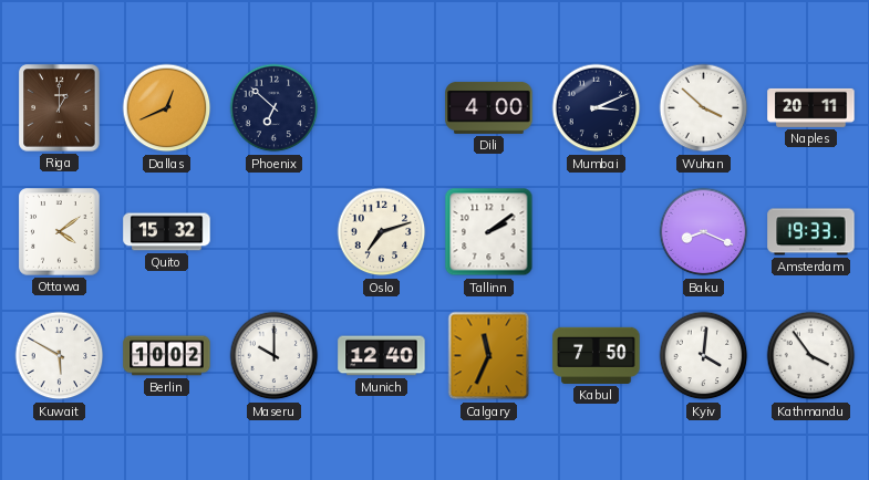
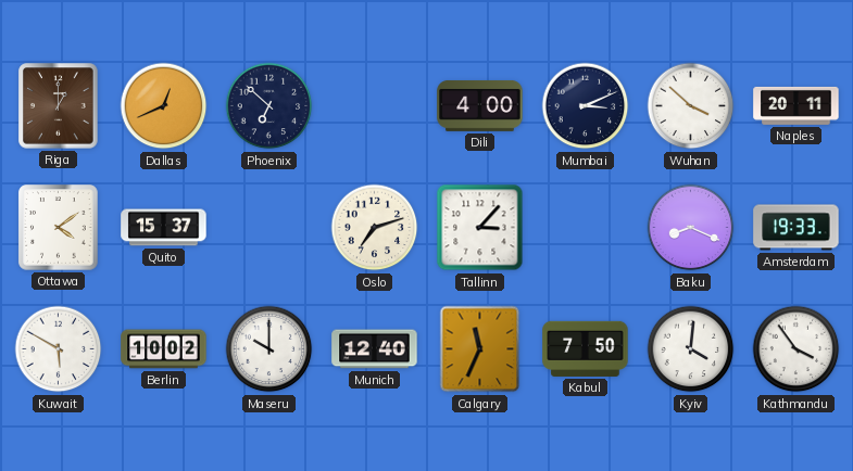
Quito: 15:32 -> 15:37 (164, 228)
Tallinn: 2:09 -> 3:07 (480, 228)
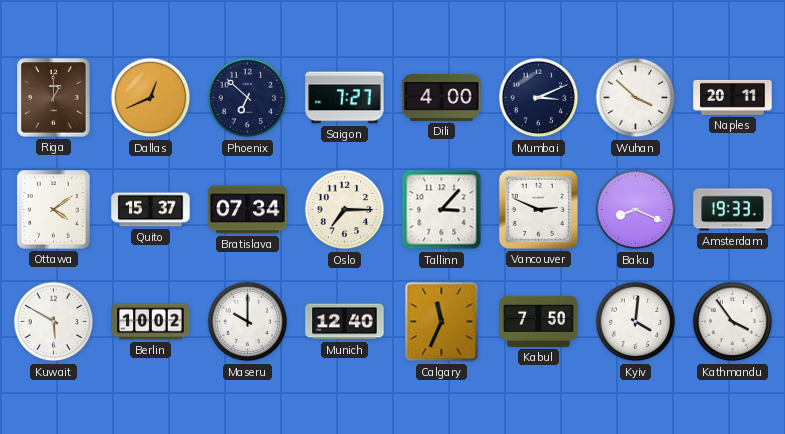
Saigon: none -> 7:27 (345, 98)
Bratislava: none -> 07:34 (248, 210)
Oslo: 7:12 -> 7:15 (345, 210)
Vancouver: none -> 2:49 (538, 209)
